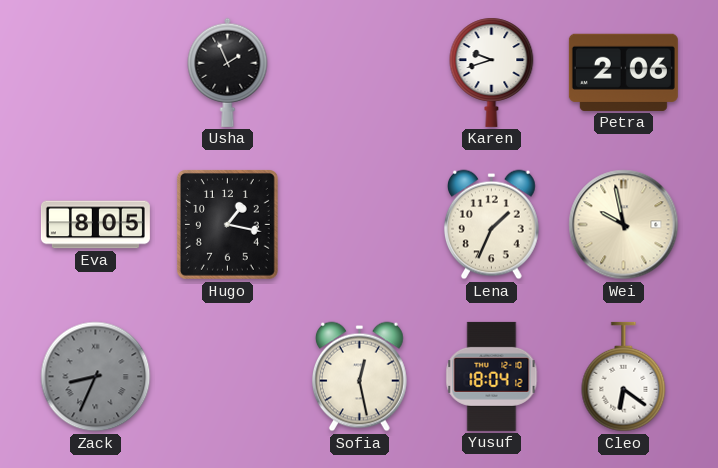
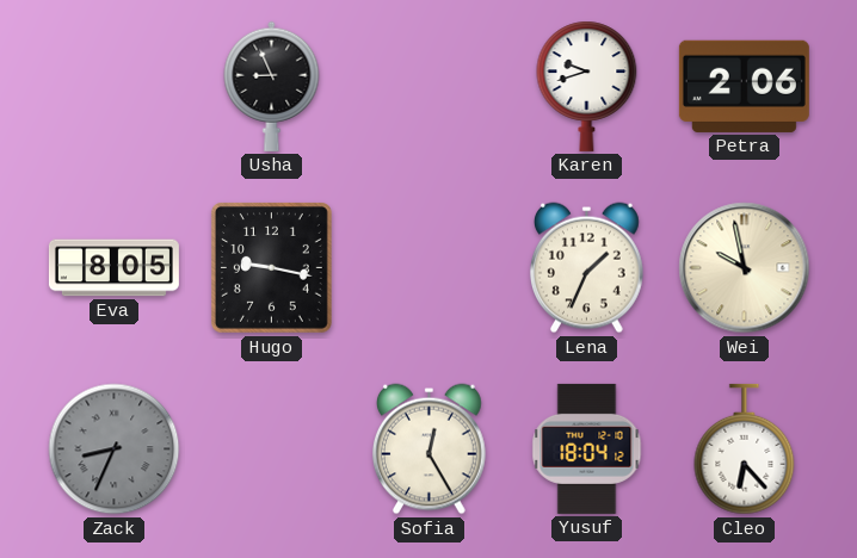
Usha: 1:56 -> 8:56 (272, 86)
Hugo: 1:17 -> 9:17 (271, 267)
Sofia: 12:28 -> 12:25 (428, 449)
Cleo: 6:21 -> 6:23 (745, 449)
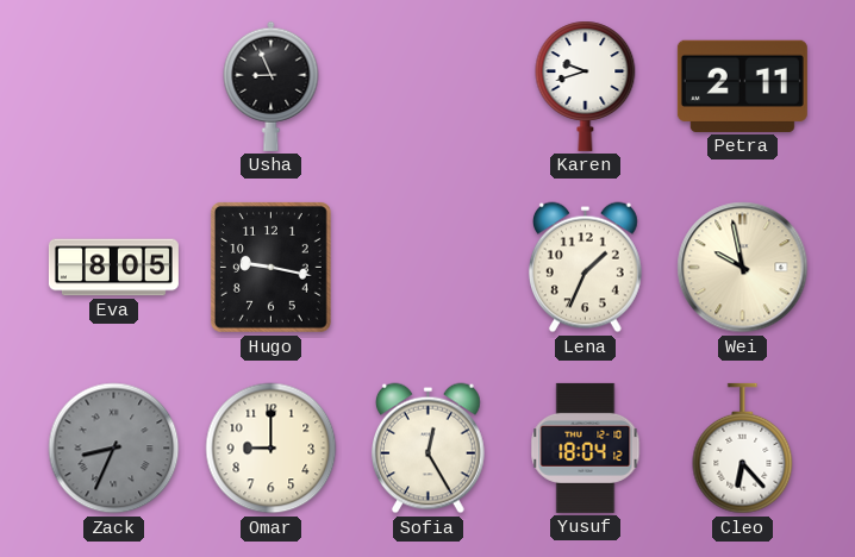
Petra: 2:06 -> 2:11 (742, 86)
Omar: none -> 9:00 (272, 449)
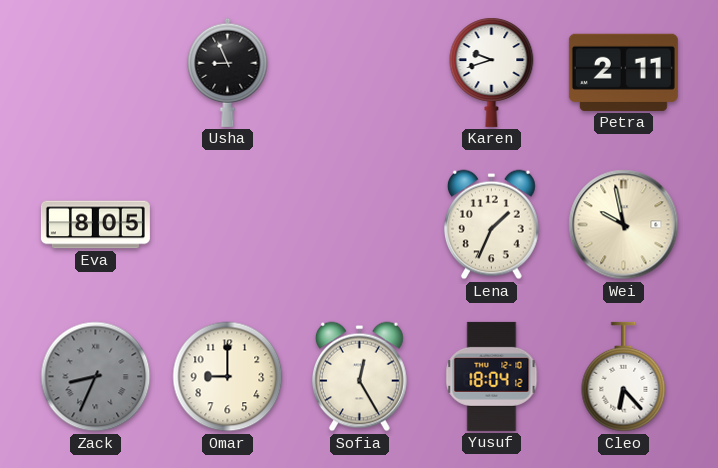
Hugo: 9:17 -> none (270, 267)
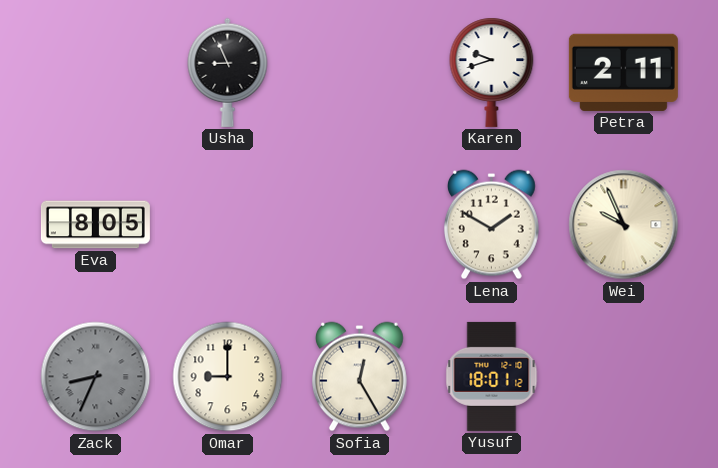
Lena: 1:34 -> 1:50 (491, 225)
Wei: 9:58 -> 9:56 (624, 225)
Yusuf: 18:04 -> 18:01 (492, 376)
Cleo: 6:23 -> none (624, 377)
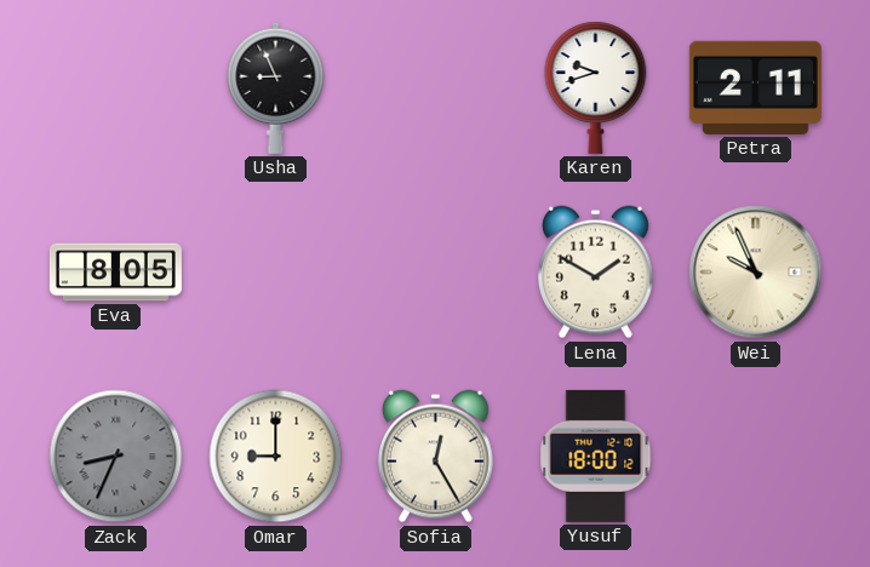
Yusuf: 18:01 -> 18:00 (596, 456)
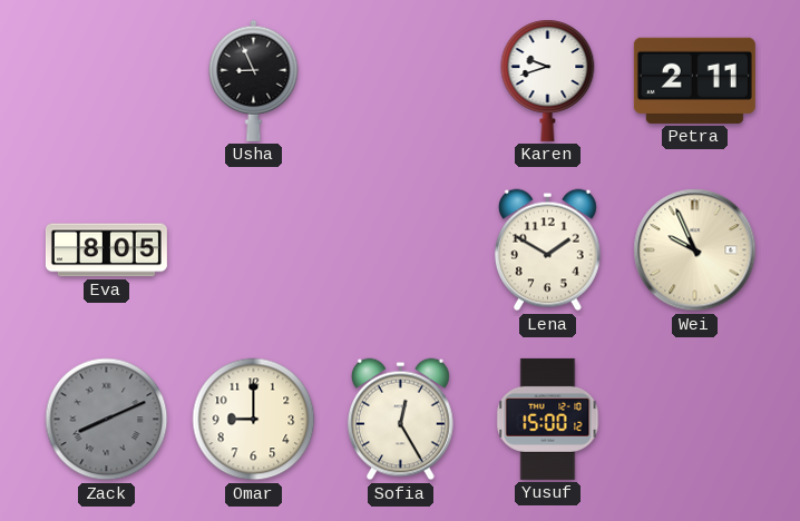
Zack: 8:34 -> 8:11 (107, 420)
Yusuf: 18:00 -> 15:00 (548, 419)
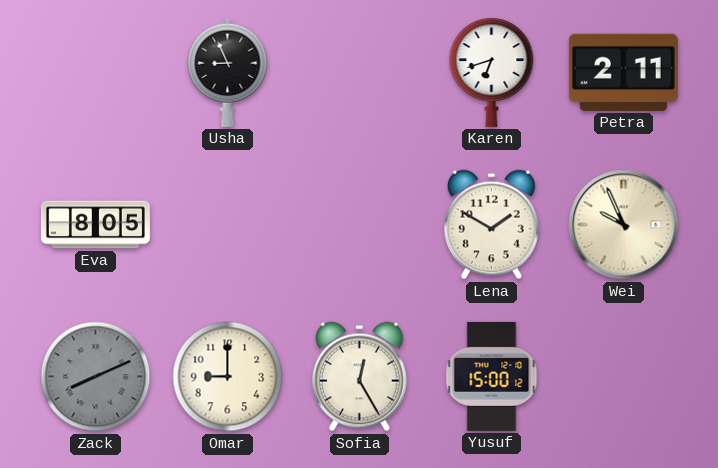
Karen: 9:42 -> 6:42 (492, 72)
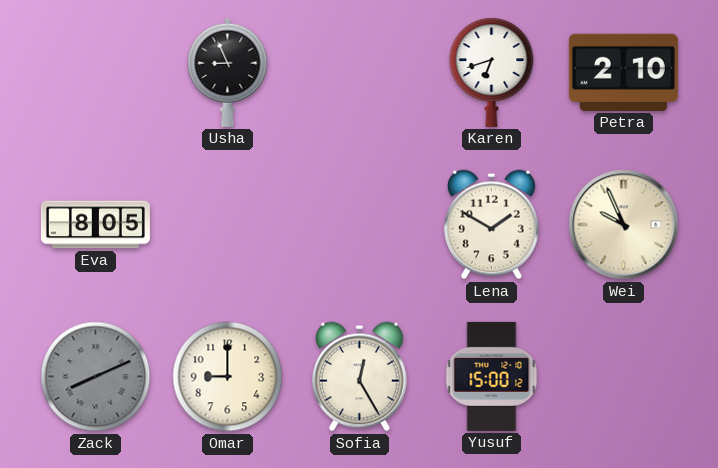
Petra: 2:11 -> 2:10 (623, 72)
